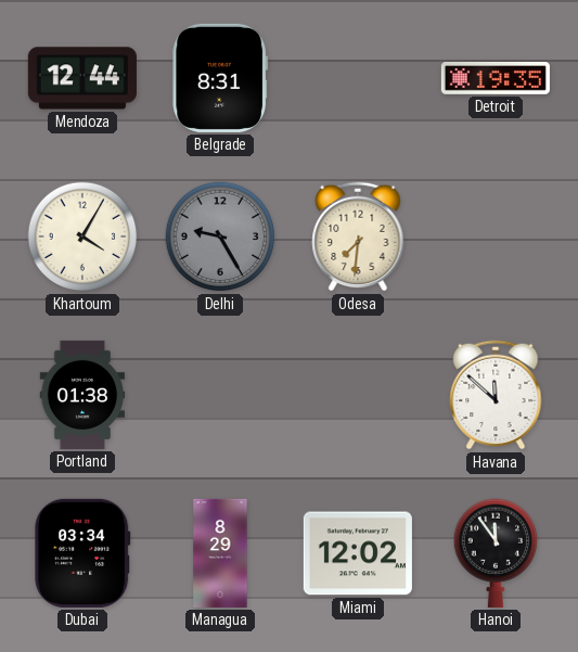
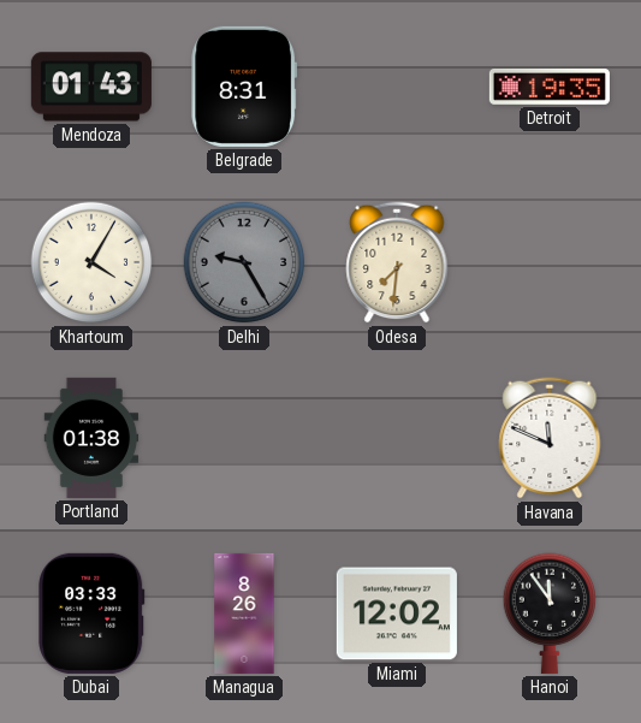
Mendoza: 12:44 -> 01:43 (91, 87)
Havana: 11:52 -> 11:49 (550, 438)
Dubai: 03:34 -> 03:33 (91, 614)
Managua: 8:29 -> 8:26 (244, 614)
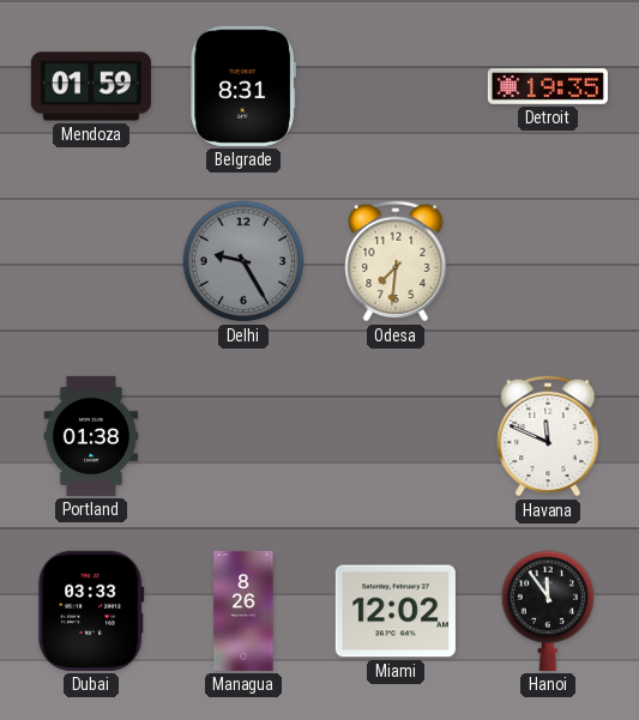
Mendoza: 01:43 -> 01:59 (91, 86)
Khartoum: 4:05 -> none (91, 262)
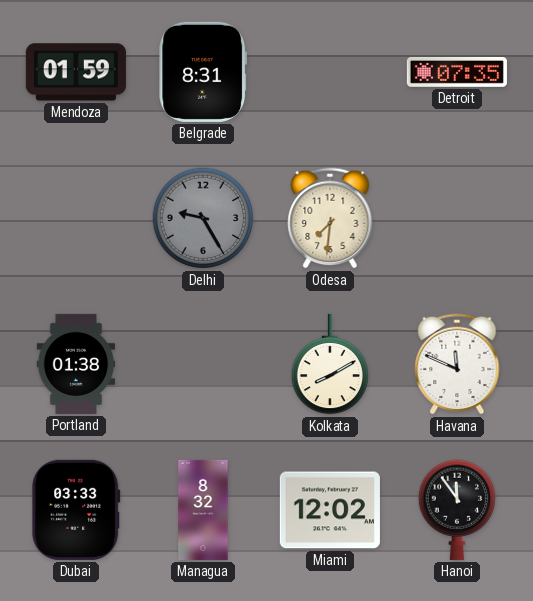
Detroit: 19:35 -> 07:35 (457, 73)
Kolkata: none -> 8:10 (330, 364)
Managua: 8:26 -> 8:32 (203, 510)
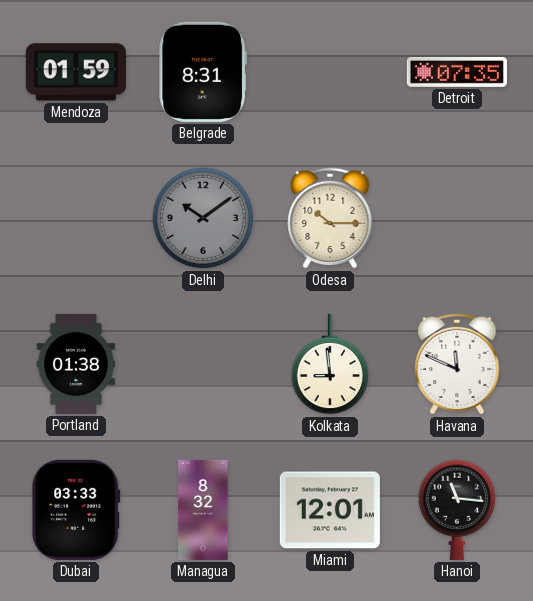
Delhi: 9:25 -> 10:09 (203, 218)
Odesa: 7:31 -> 10:15 (330, 218)
Kolkata: 8:10 -> 8:59 (330, 364)
Miami: 12:02 -> 12:01 (330, 510)
Hanoi: 11:54 -> 11:16 (457, 510)
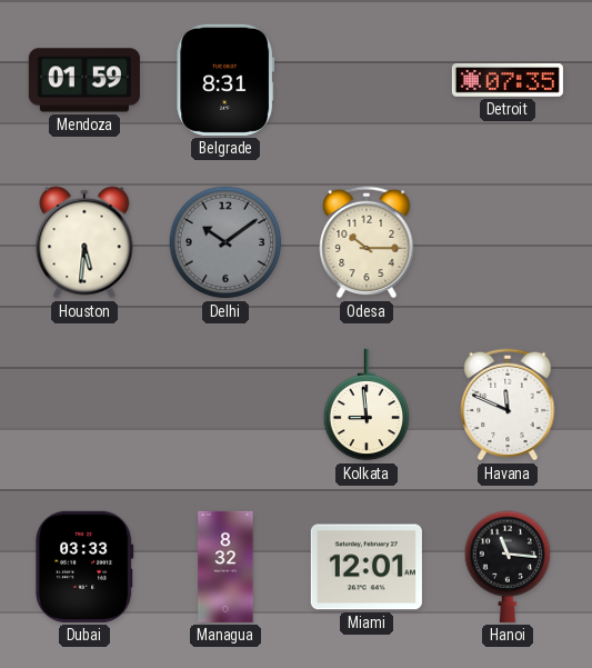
Houston: none -> 5:31 (84, 242)
Portland: 01:38 -> none (76, 364)
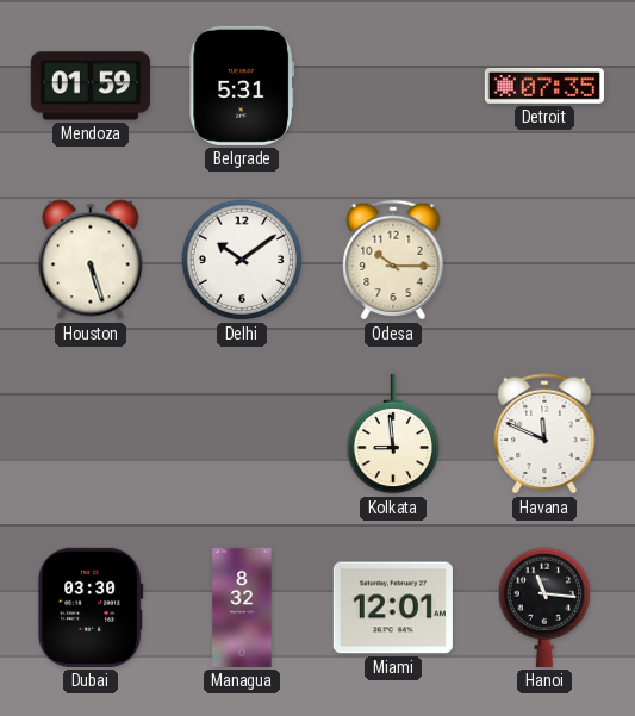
Belgrade: 8:31 -> 5:31 (242, 86)
Houston: 5:31 -> 5:27 (91, 260)
Delhi dial: grey -> white (242, 260)
Dubai: 03:33 -> 03:30 (91, 608)
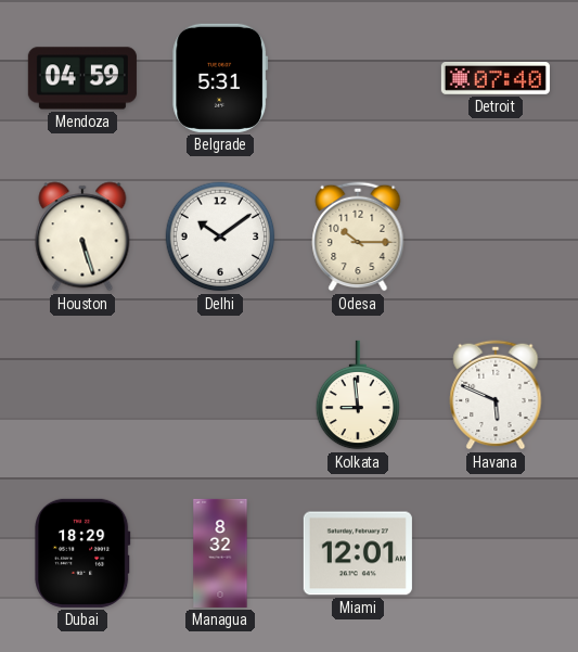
Mendoza: 01:59 -> 04:59 (82, 78)
Detroit: 07:35 -> 07:40 (496, 79)
Havana: 11:49 -> 5:49 (496, 395)
Dubai: 03:30 -> 18:29 (82, 553)
Hanoi: 11:16 -> none (544, 608)
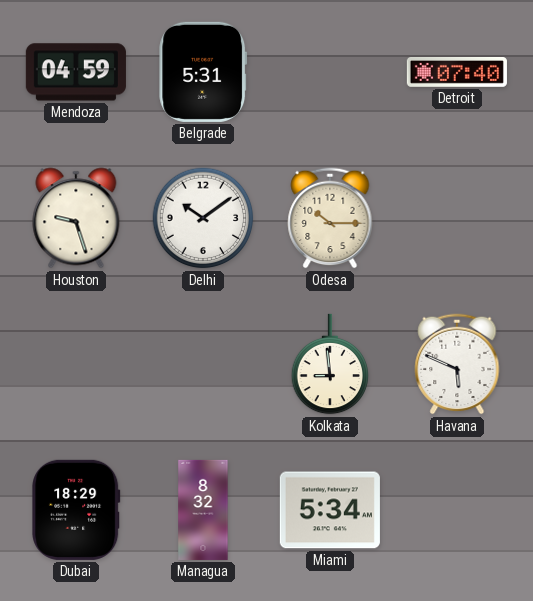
Houston: 5:27 -> 9:27 (76, 218)
Miami: 12:01 -> 5:34 (330, 510)
